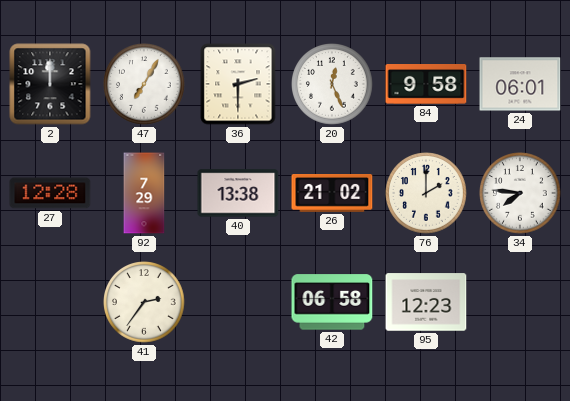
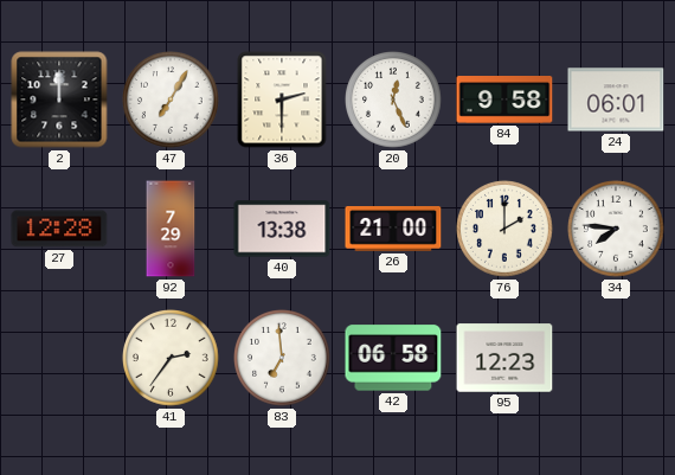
26: 21:02 -> 21:00 (393, 230)
83: none -> 6:59 (283, 359)
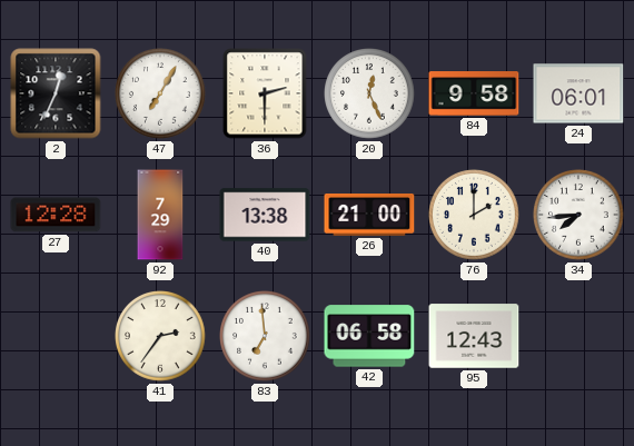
2: 12:00 -> 12:34 (56, 93)
34: 7:46 -> 7:44 (579, 216)
95: 12:23 -> 12:43 (474, 336)
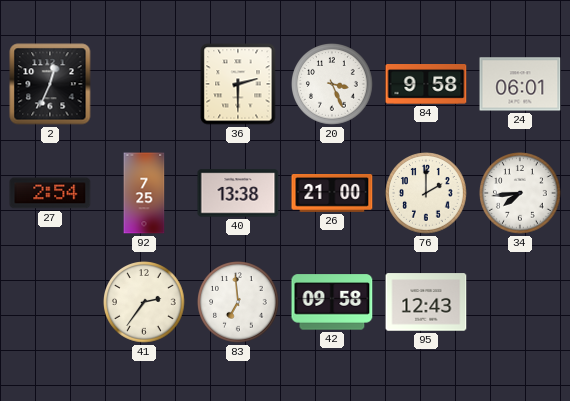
47: 7:05 -> none (161, 95)
20: 12:26 -> 3:26 (333, 85)
27: 12:28 -> 2:54 (50, 193)
92: 7:29 -> 7:25 (144, 193)
42: 06:58 -> 09:58 (332, 302)
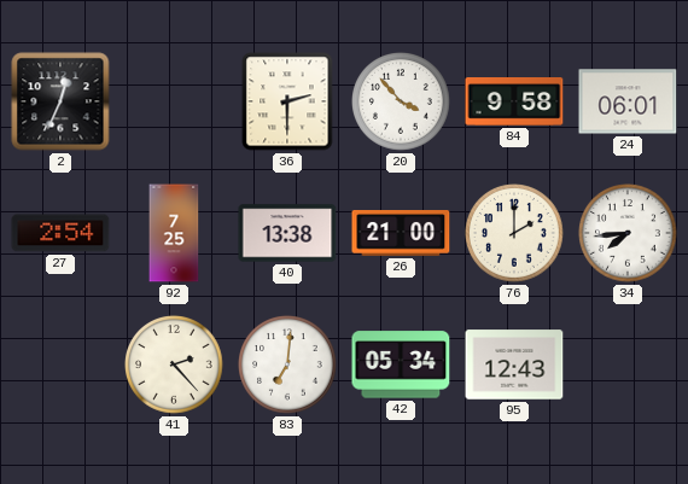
20: 3:26 -> 3:53 (402, 103)
41: 2:36 -> 2:23 (175, 366)
83: 6:59 -> 7:01 (288, 366)
42: 09:58 -> 05:34 (401, 365)
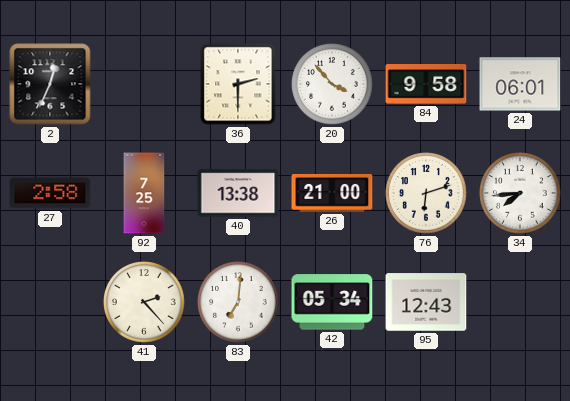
27: 2:54 -> 2:58 (50, 193)
76: 2:00 -> 6:12 (427, 194)
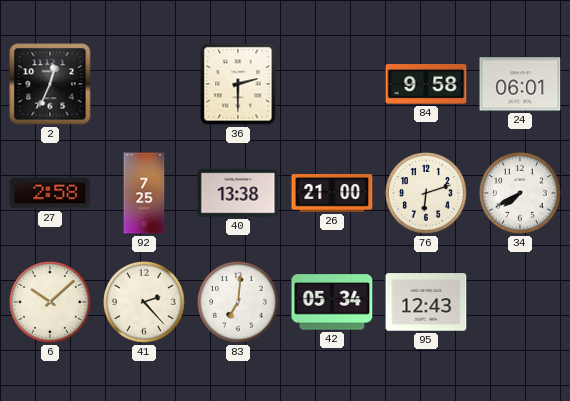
20: 3:53 -> none (333, 85)
34: 7:44 -> 7:40 (521, 194)
6: none -> 10:08 (51, 303)
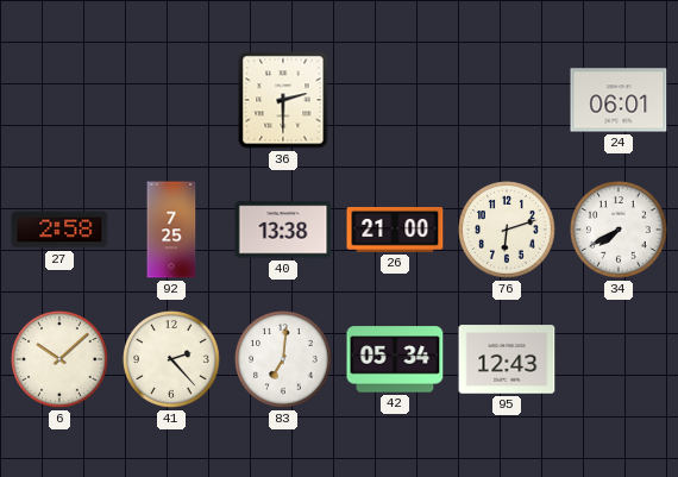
2: 12:34 -> none (50, 84)
84: 9:58 -> none (426, 85)
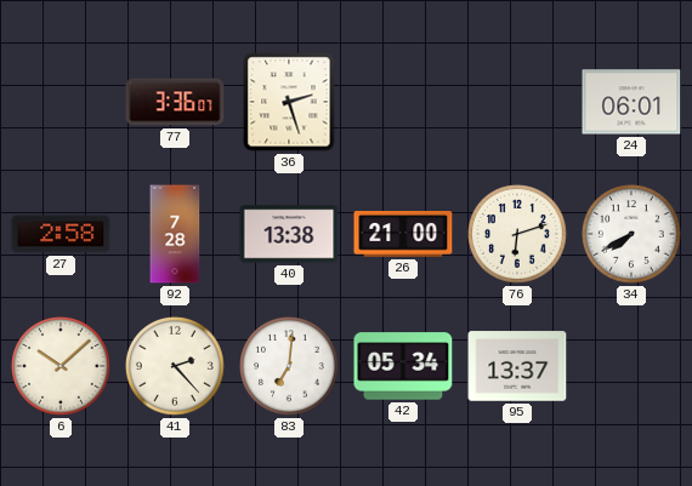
77: none -> 3:36 (175, 102)
36: 2:30 -> 2:27 (289, 102)
92: 7:25 -> 7:28 (175, 234)
95: 12:43 -> 13:37 (517, 366)
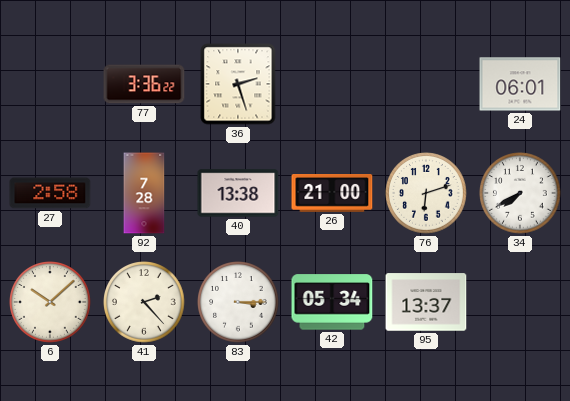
77: 3:36:07 -> 3:36:22 (144, 84)
83: 7:01 -> 3:15 (239, 303)
